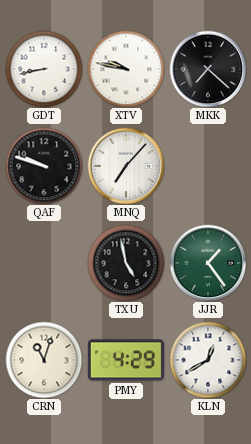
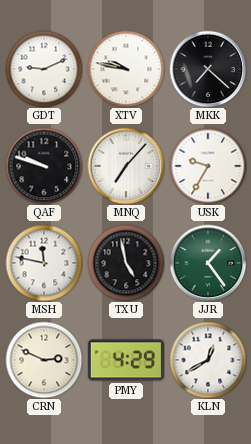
GDT: 8:43 -> 9:11 (44, 69)
USK: none -> 9:35 (208, 166)
MSH: none -> 11:47 (44, 263)
CRN: 11:03 -> 2:49 (44, 360)
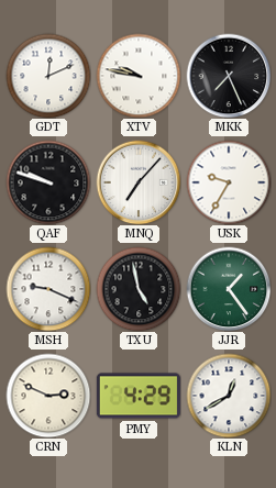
GDT: 9:11 -> 12:11 (48, 76)
MKK: 7:22 -> 7:26 (229, 76)
MSH: 11:47 -> 9:19 (48, 289)
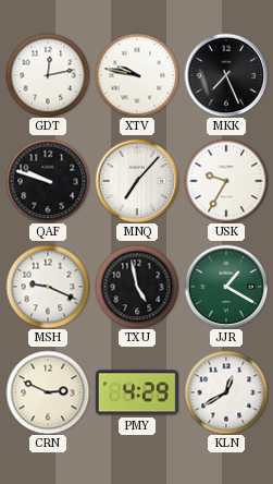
GDT: 12:11 -> 12:13 (48, 75)
JJR: 1:24 -> 1:20 (226, 287)
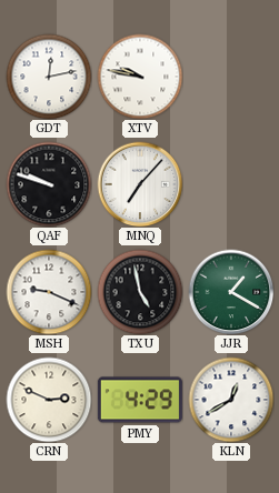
MKK: 7:26 -> none (226, 75)
USK: 9:35 -> none (226, 181)
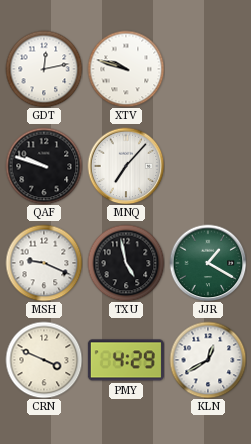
XTV: 9:47 -> 9:48 (126, 69)
CRN: 2:49 -> 3:49 (44, 360)
